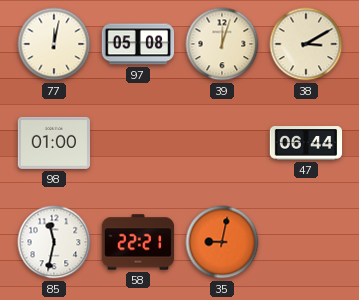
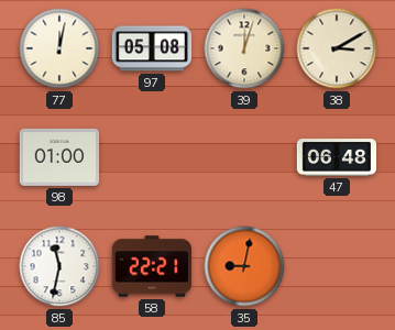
47: 06:44 -> 06:48 (337, 157)
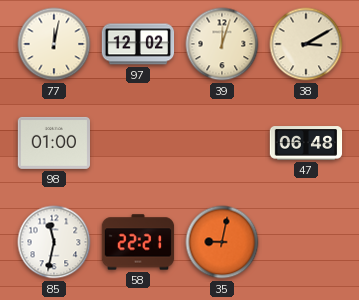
97: 05:08 -> 12:02 (138, 44)
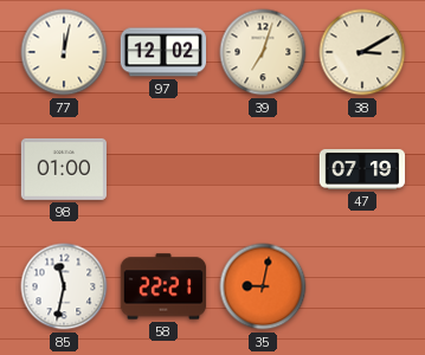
39: 12:03 -> 7:03 (263, 52)
47: 06:48 -> 07:19 (362, 169)
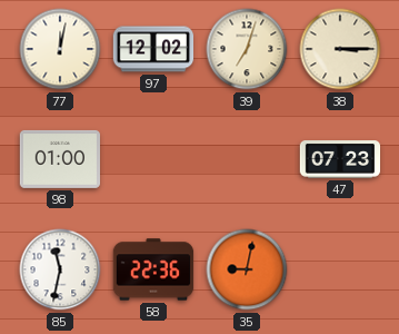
38: 3:10 -> 3:15 (340, 49)
47: 07:19 -> 07:23 (340, 159)
58: 22:21 -> 22:36 (153, 269)
